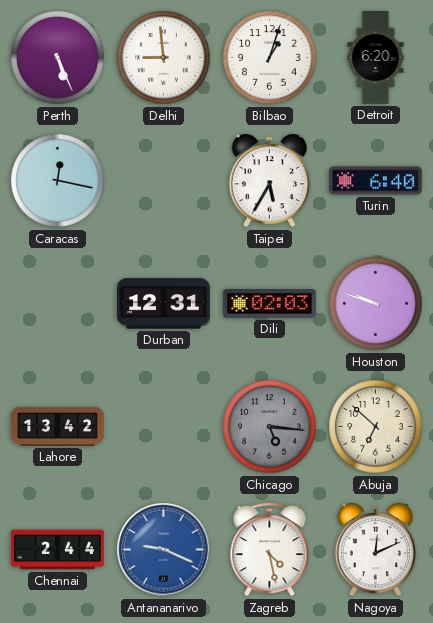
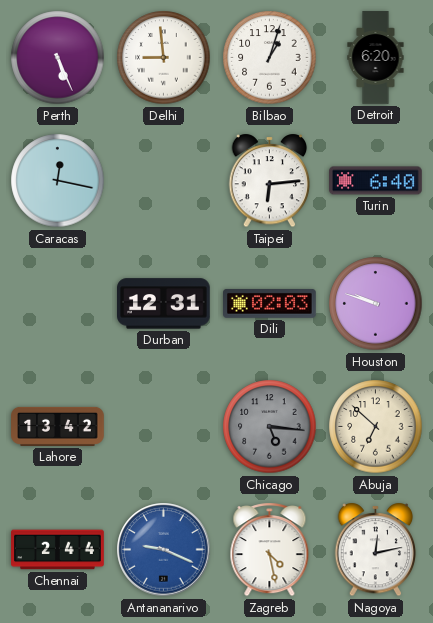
Taipei: 5:35 -> 6:14 (270, 181)
Nagoya: 12:11 -> 12:13 (376, 550)
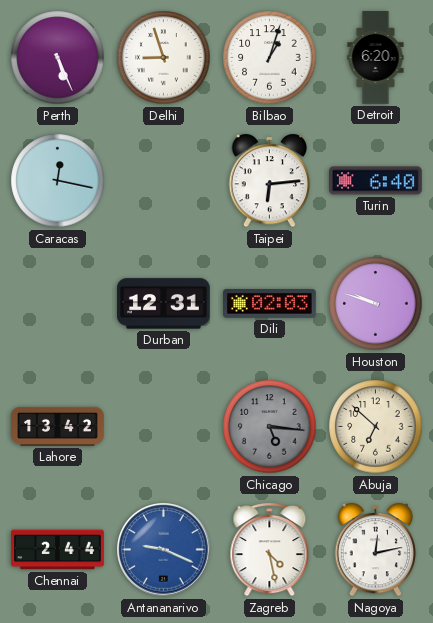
Delhi: 8:59 -> 8:57 (164, 58)
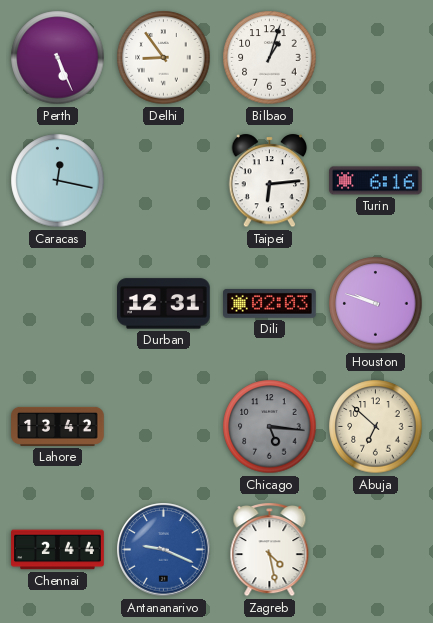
Delhi: 8:57 -> 8:54 (164, 58)
Detroit: 6:20 -> none (376, 58)
Turin: 6:40 -> 6:16 (376, 181)
Nagoya: 12:13 -> none (376, 550)
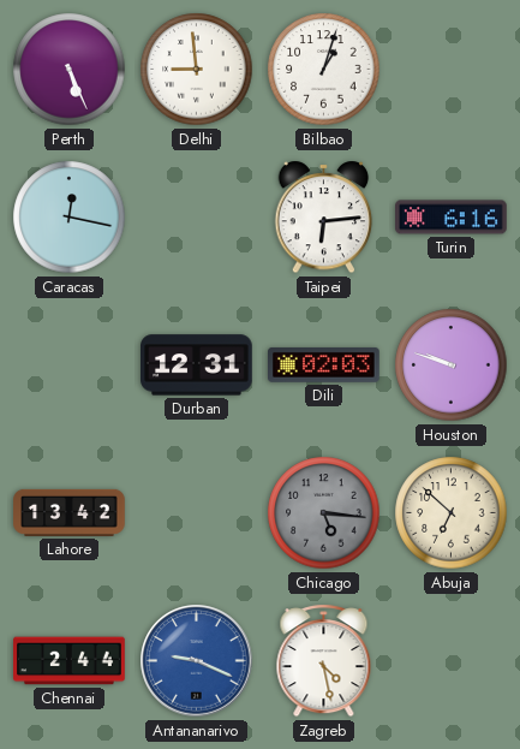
Delhi: 8:54 -> 8:59 (197, 70)
